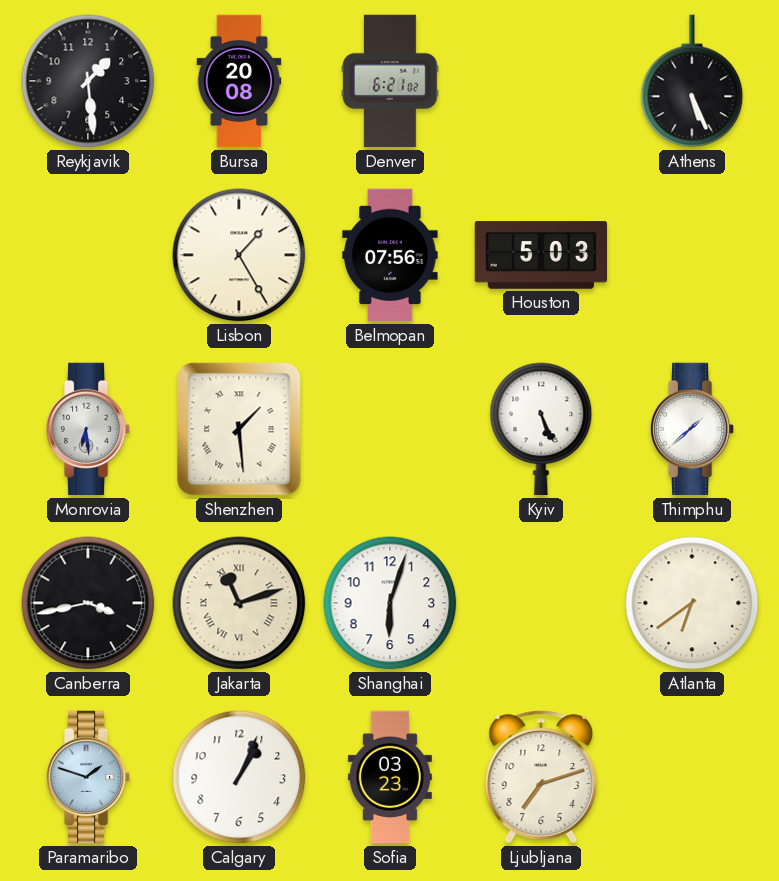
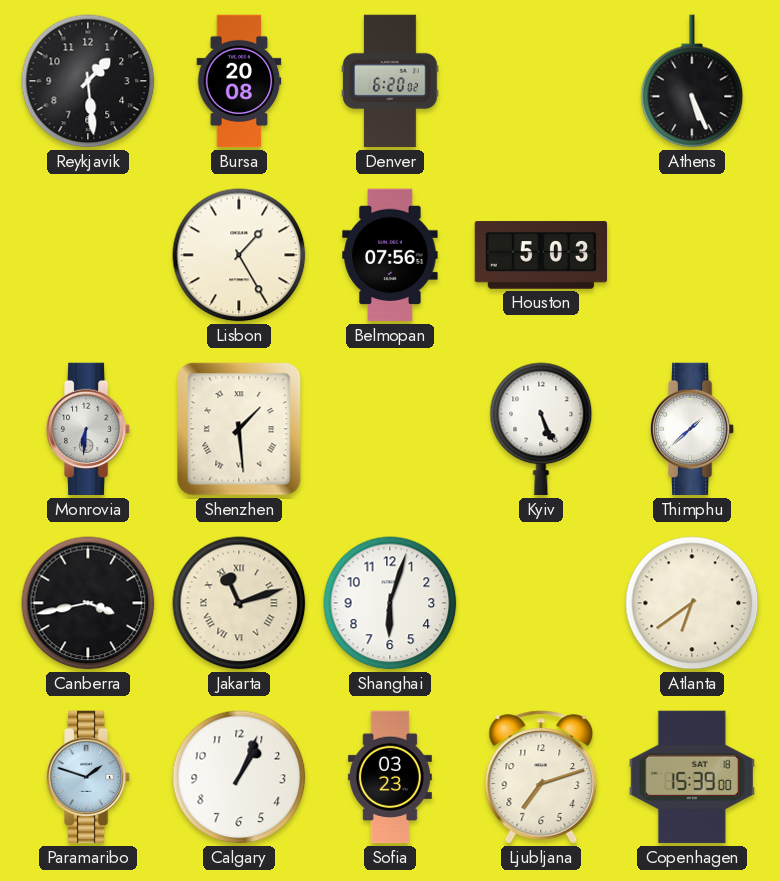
Denver: 6:21 -> 6:20 (391, 81)
Monrovia: 6:29 -> 6:31 (88, 429)
Copenhagen: none -> 15:39 (692, 777)
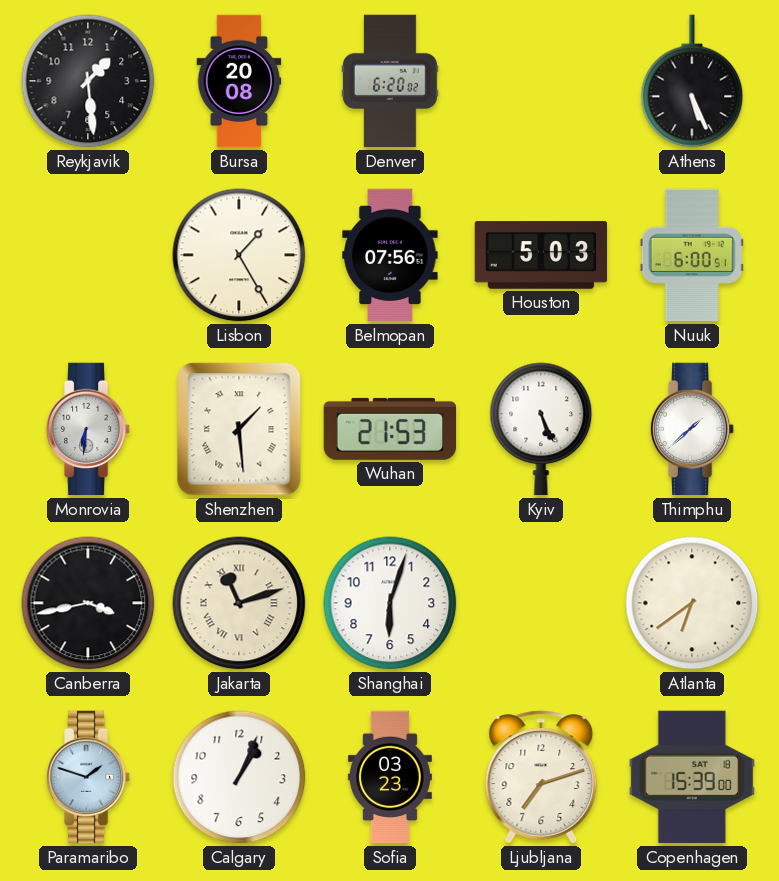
Nuuk: none -> 6:00 (692, 255)
Wuhan: none -> 21:53 (390, 429)
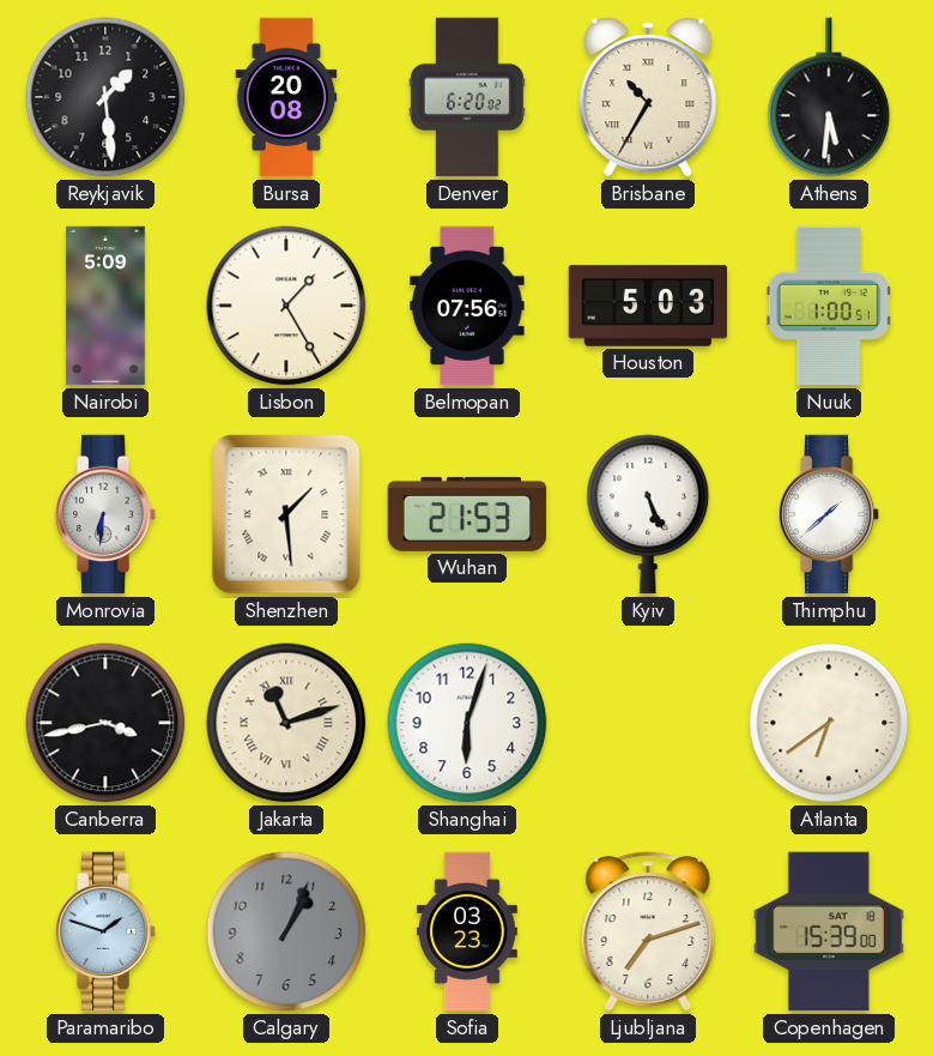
Brisbane: none -> 10:35 (648, 98)
Athens: 5:26 -> 5:31 (829, 97)
Nairobi: none -> 5:09 (105, 306)
Nuuk: 6:00 -> 1:00 (829, 306)
Calgary dial: white -> grey (286, 931)
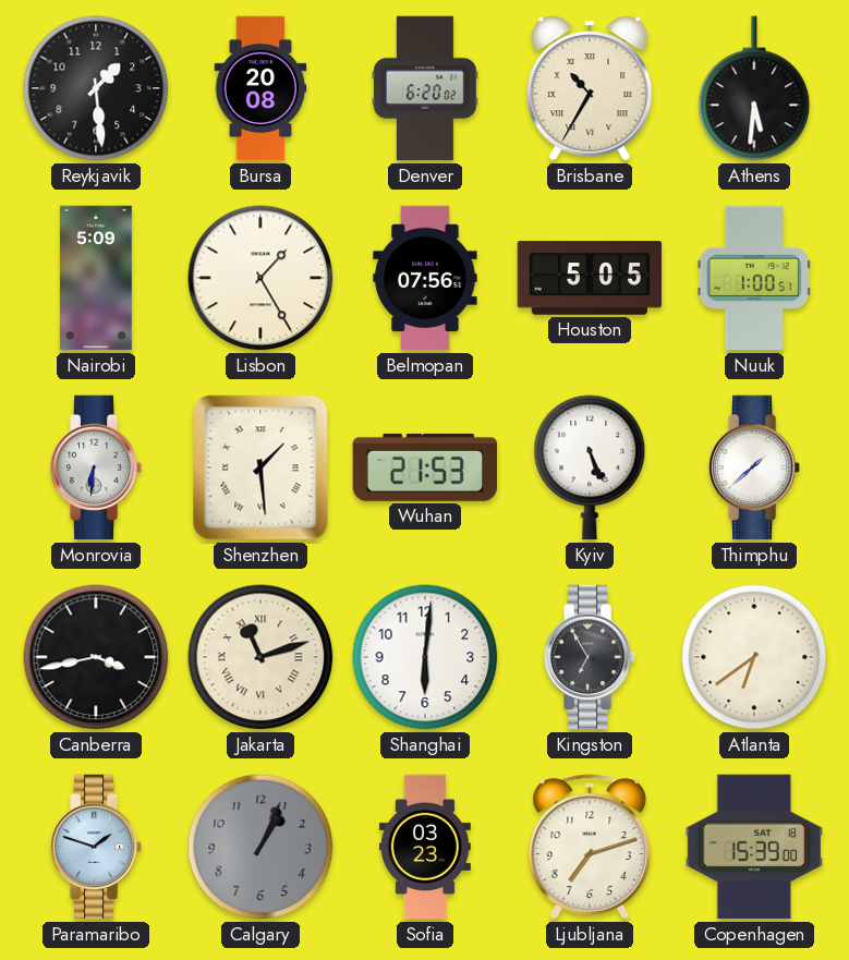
Houston: 5:03 -> 5:05 (590, 278)
Shanghai: 6:03 -> 6:01 (425, 657)
Kingston: none -> 6:55 (590, 657)
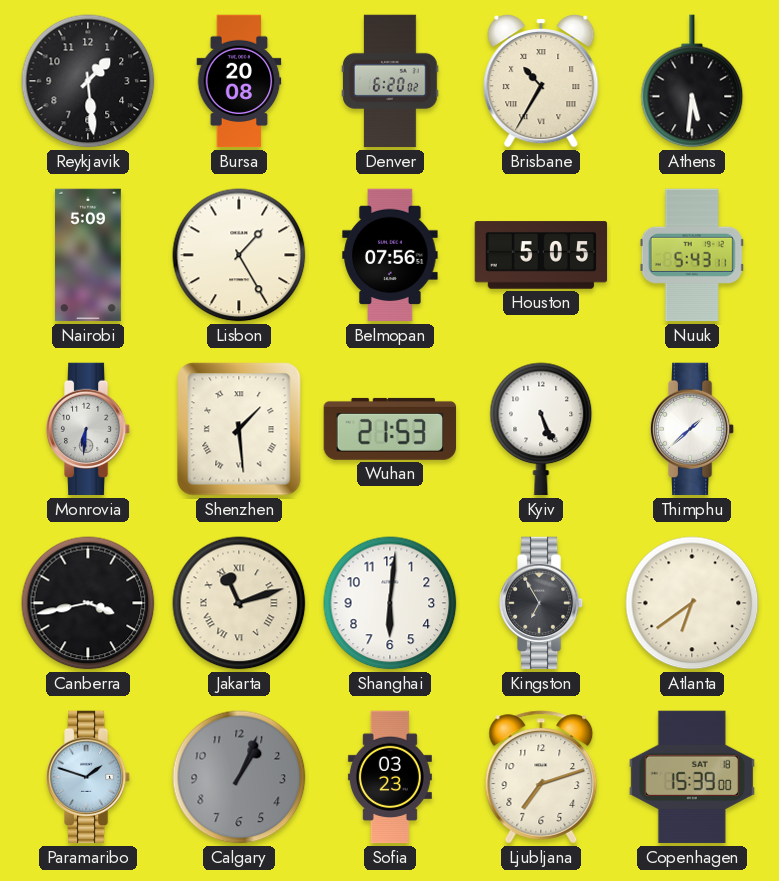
Nuuk: 1:00 -> 5:43 (692, 255)
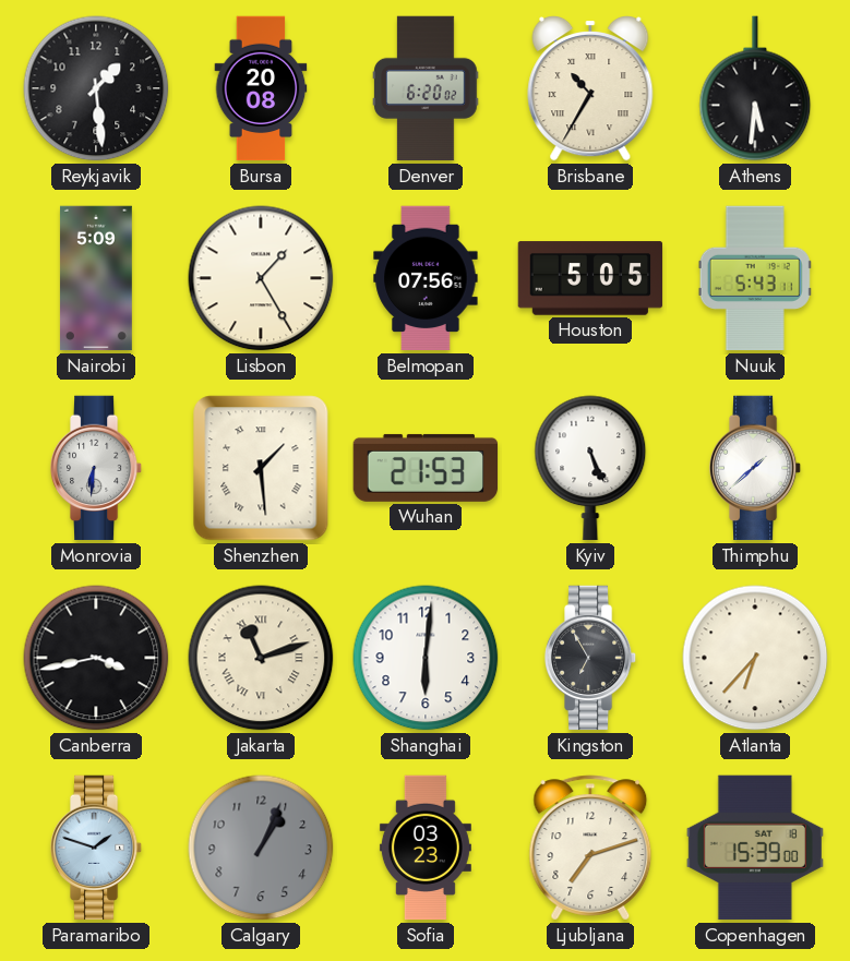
Atlanta: 6:39 -> 6:37 (755, 658)
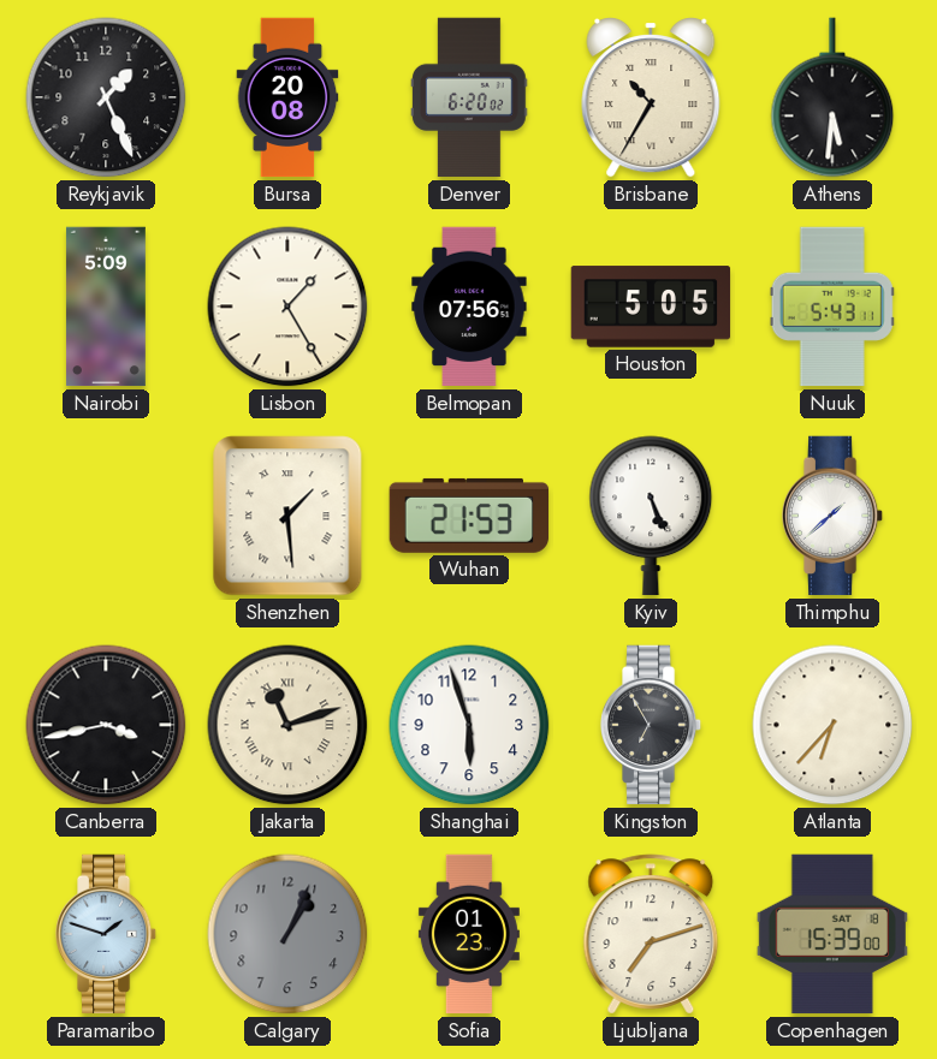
Reykjavik: 1:29 -> 1:26 (106, 97)
Monrovia: 6:31 -> none (96, 468)
Shanghai: 6:01 -> 5:57 (469, 725)
Sofia: 03:23 -> 01:23 (469, 934)
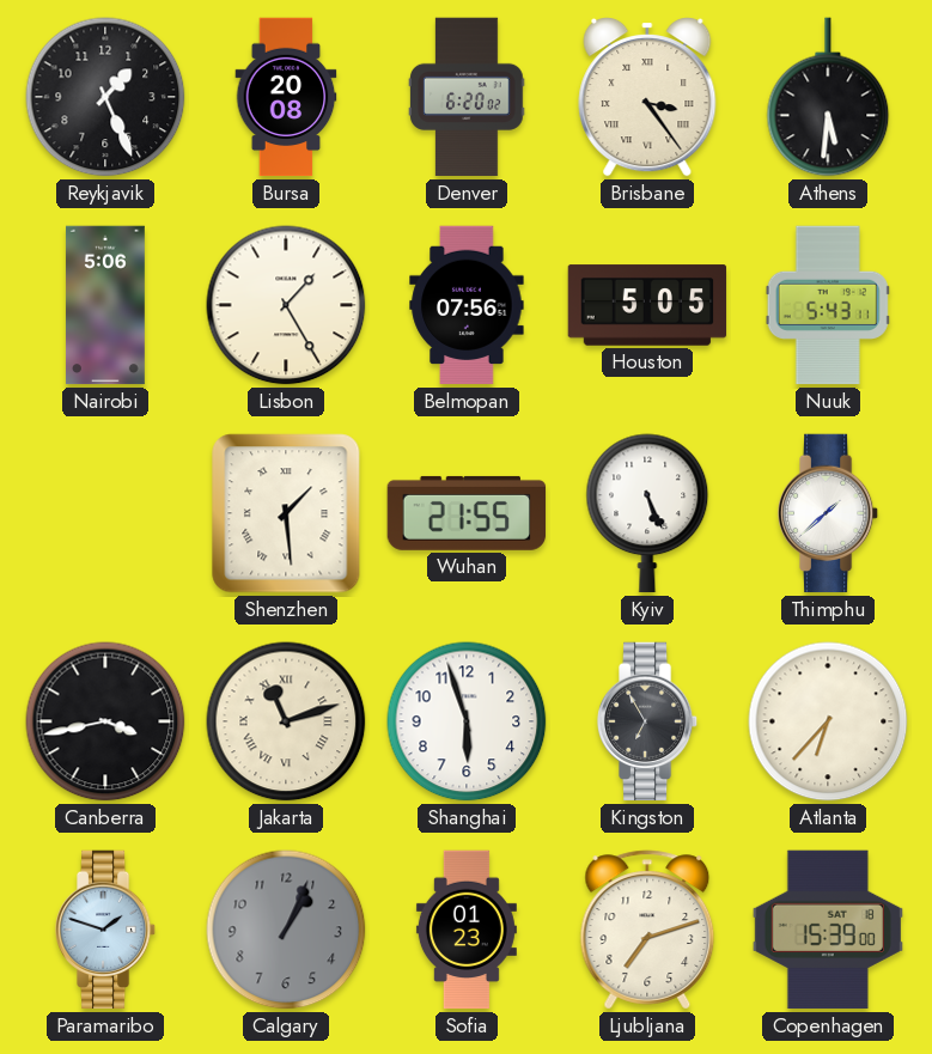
Brisbane: 10:35 -> 3:24 (647, 98)
Nairobi: 5:09 -> 5:06 (105, 305)
Wuhan: 21:53 -> 21:55 (467, 513)
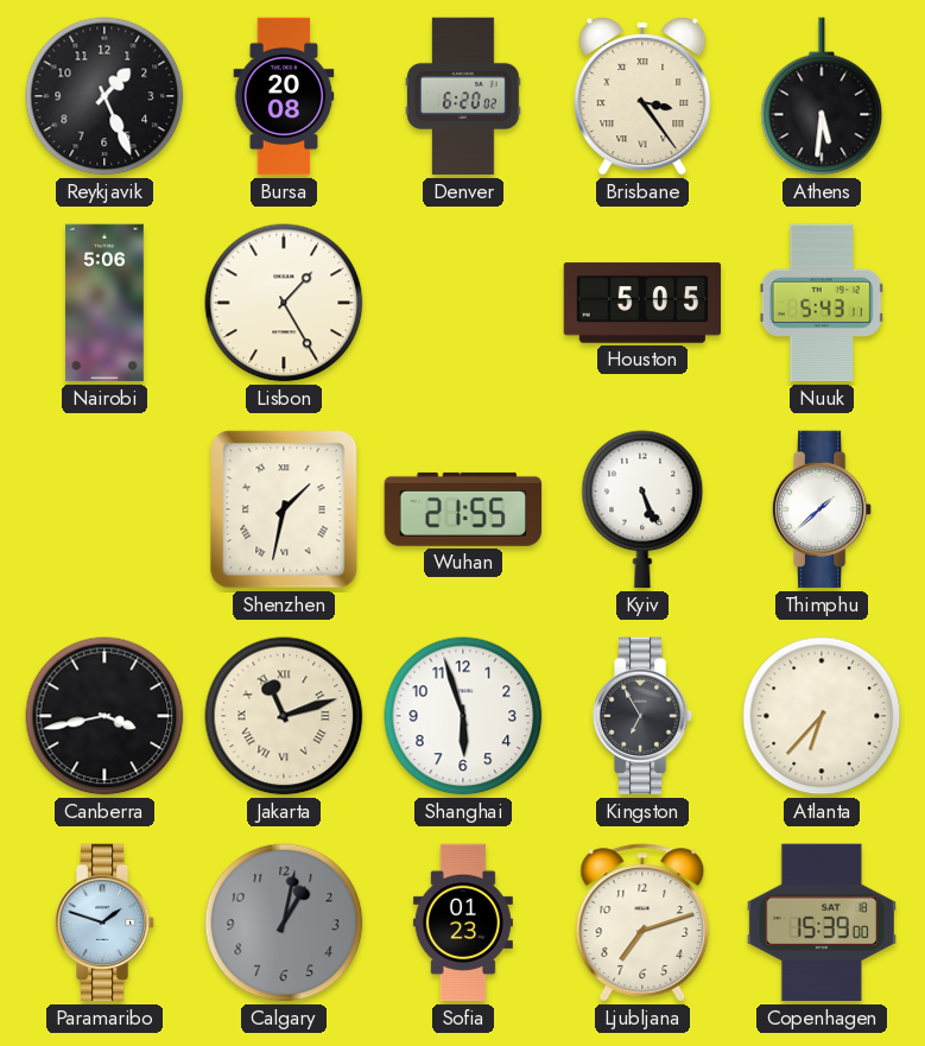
Belmopan: 07:56 -> none (467, 305)
Shenzhen: 1:29 -> 1:32 (284, 509)
Calgary: 1:04 -> 1:02 (284, 923)
